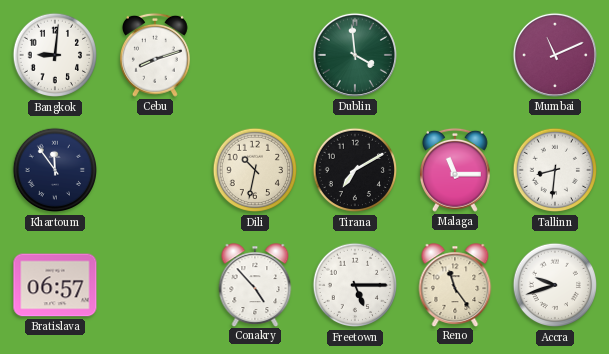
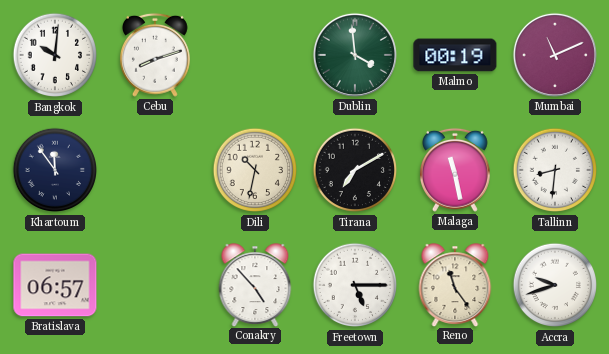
Bangkok: 9:01 -> 10:01 (55, 55)
Malmo: none -> 00:19 (455, 55)
Malaga: 11:15 -> 11:28 (455, 170)
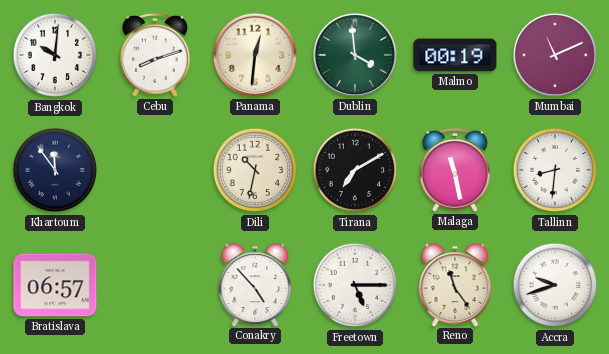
Panama: none -> 12:31 (255, 55)
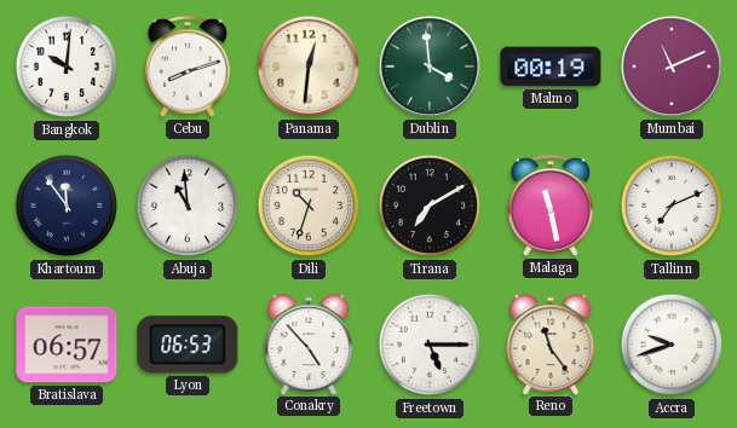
Abuja: none -> 10:59 (188, 206)
Dili: 10:32 -> 10:33 (309, 206)
Tallinn: 8:31 -> 7:11 (672, 206)
Lyon: none -> 06:53 (188, 345)
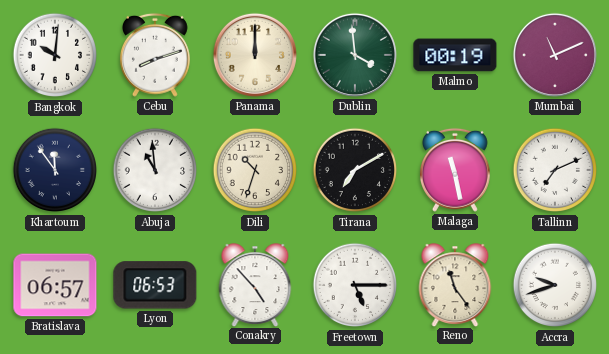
Panama: 12:31 -> 12:00 (255, 55)
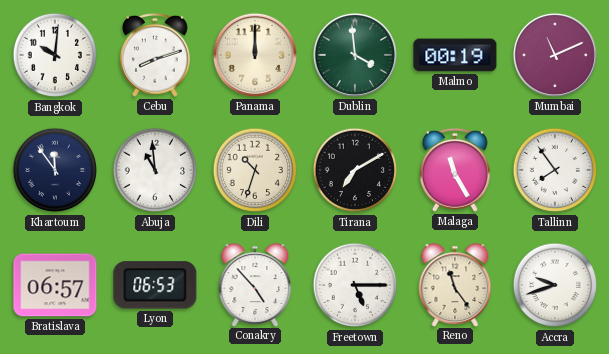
Malaga: 11:28 -> 11:25 (455, 170)
Tallinn: 7:11 -> 7:54 (555, 170)
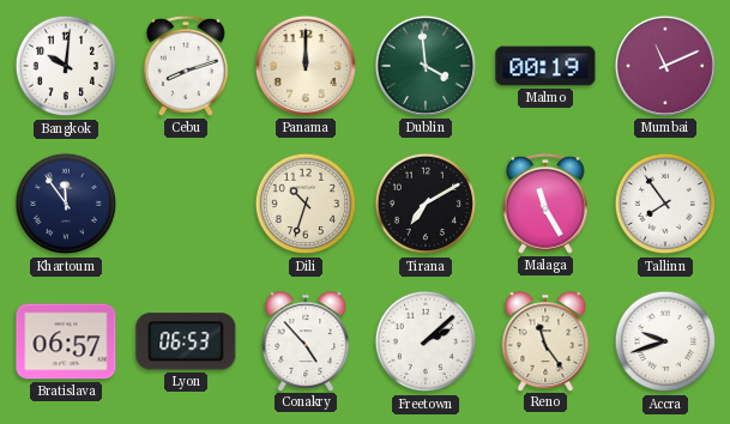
Abuja: 10:59 -> none (155, 170)
Freetown: 5:15 -> 2:08 (426, 341)
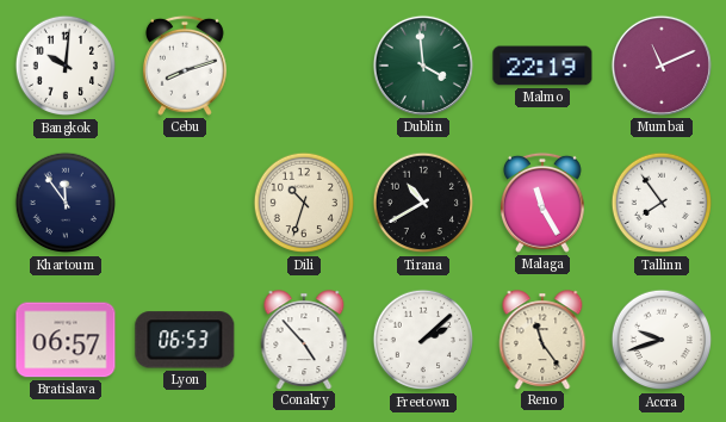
Panama: 12:00 -> none (306, 66)
Malmo: 00:19 -> 22:19 (542, 66)
Tirana: 7:10 -> 10:40 (423, 203)
